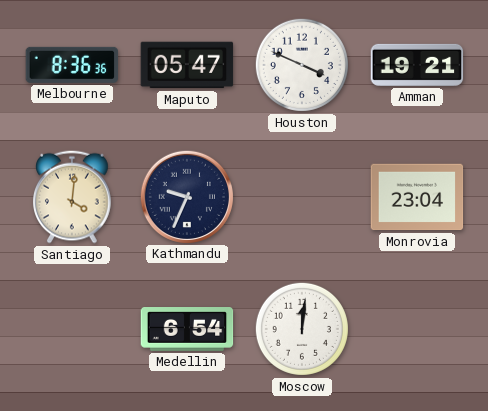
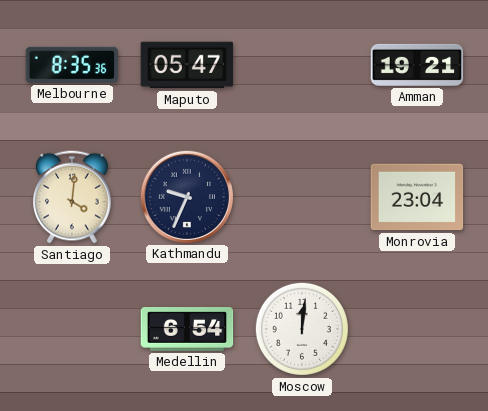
Melbourne: 8:36 -> 8:35 (72, 65)
Houston: 3:49 -> none (302, 65)
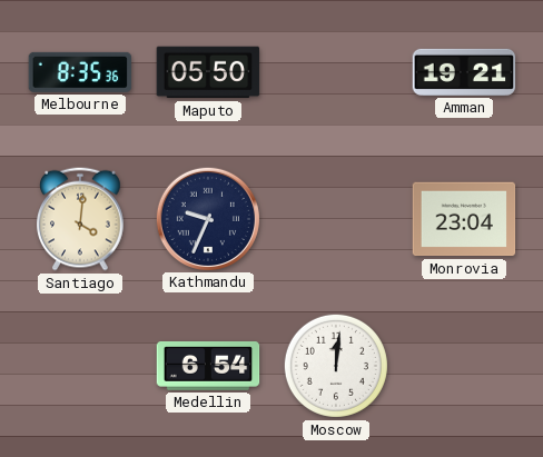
Maputo: 05:47 -> 05:50 (208, 72)
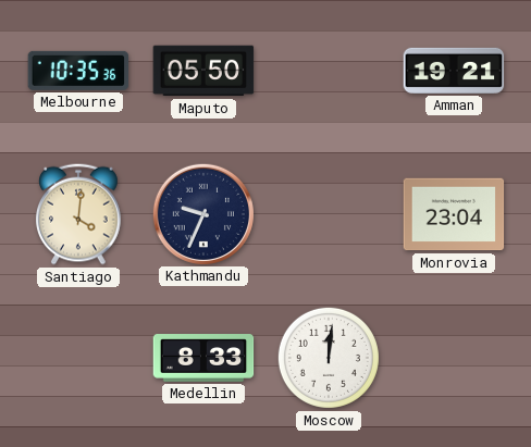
Melbourne: 8:35 -> 10:35 (78, 71)
Medellin: 6:54 -> 8:33 (203, 359)
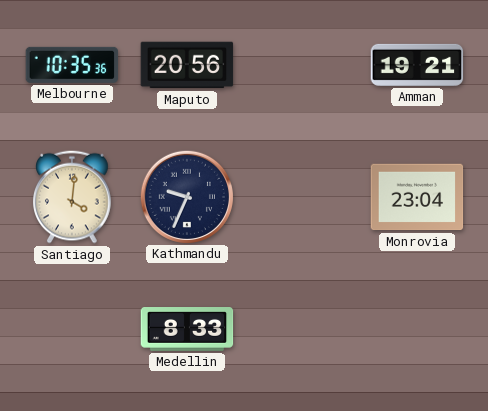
Maputo: 05:50 -> 20:56 (187, 65)
Moscow: 12:01 -> none (329, 358)
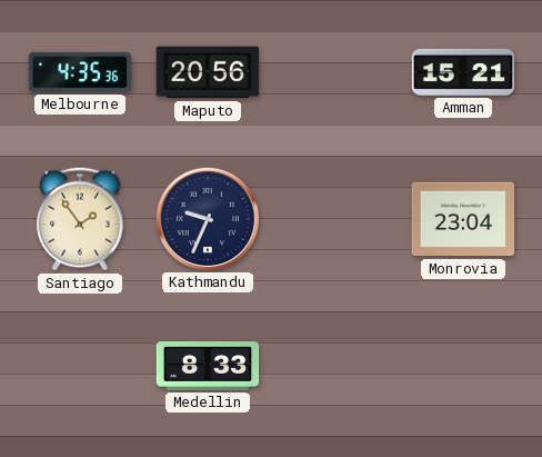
Melbourne: 10:35 -> 4:35 (80, 72)
Amman: 19:21 -> 15:21 (463, 72)
Santiago: 4:01 -> 1:54 (81, 219)
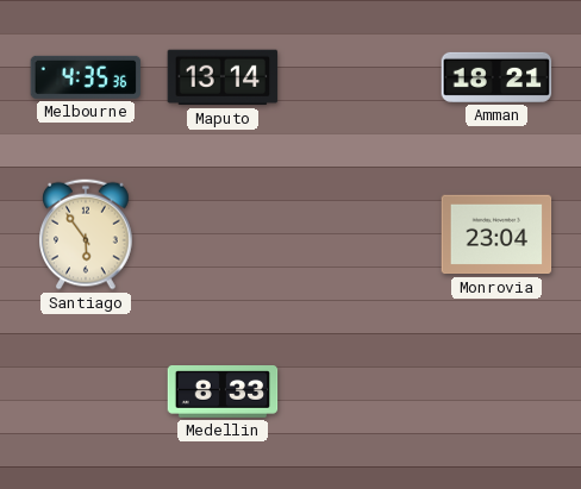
Maputo: 20:56 -> 13:14 (223, 77)
Amman: 15:21 -> 18:21 (496, 77)
Santiago: 1:54 -> 5:54 (87, 234)
Kathmandu: 9:34 -> none (207, 218)
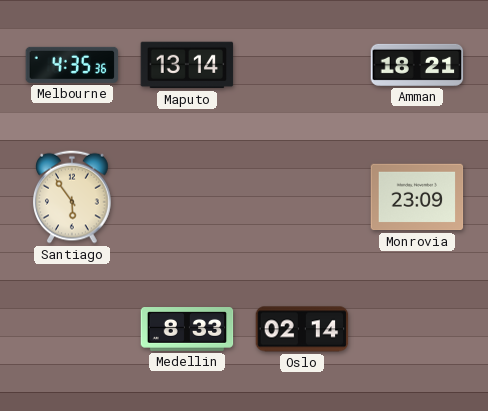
Monrovia: 23:04 -> 23:09 (417, 197)
Oslo: none -> 02:14 (302, 329)
